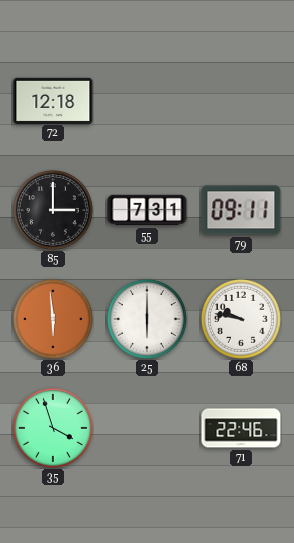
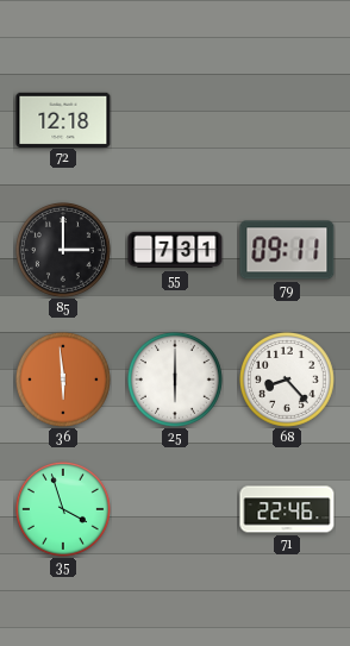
68: 9:47 -> 8:23 (287, 380)
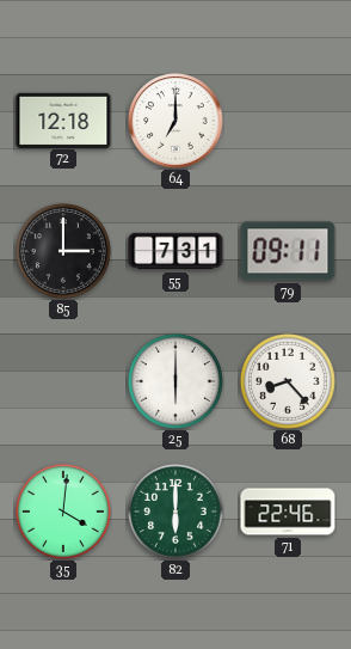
64: none -> 7:00 (176, 121)
36: 5:59 -> none (63, 380)
35: 3:57 -> 4:01 (63, 512)
82: none -> 6:00 (176, 512)
